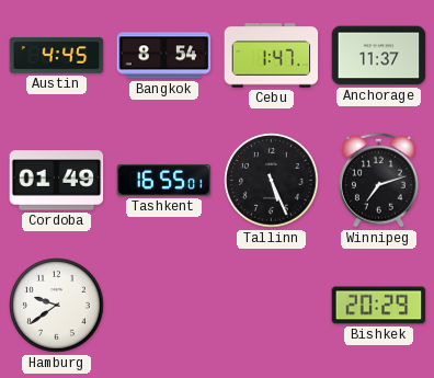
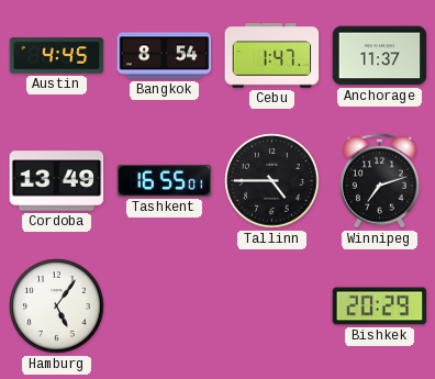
Cordoba: 01:49 -> 13:49 (57, 181)
Tallinn: 5:26 -> 4:45 (272, 181)
Hamburg: 9:39 -> 5:06 (57, 306)
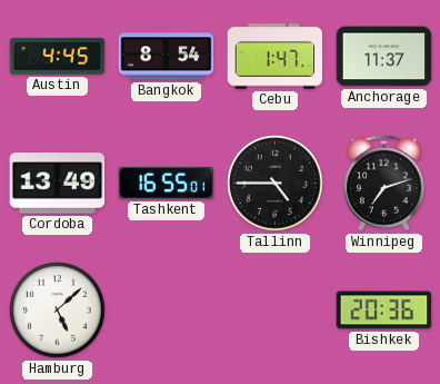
Hamburg: 5:06 -> 5:08 (58, 311)
Bishkek: 20:29 -> 20:36 (384, 311)
